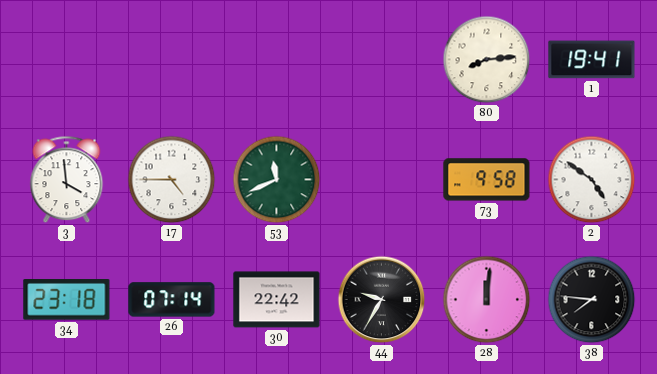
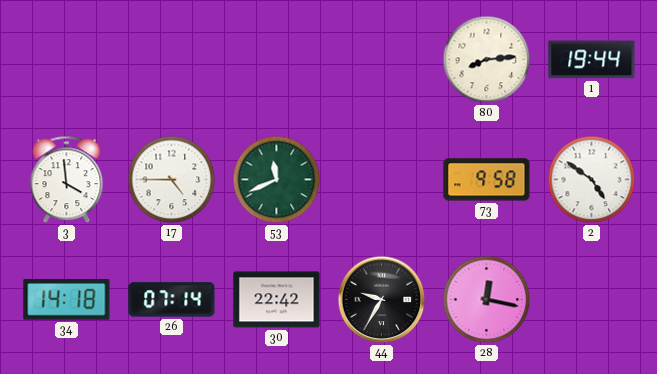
1: 19:41 -> 19:44 (592, 60)
34: 23:18 -> 14:18 (67, 300)
28: 12:01 -> 12:17 (487, 300)
38: 7:46 -> none (592, 300)
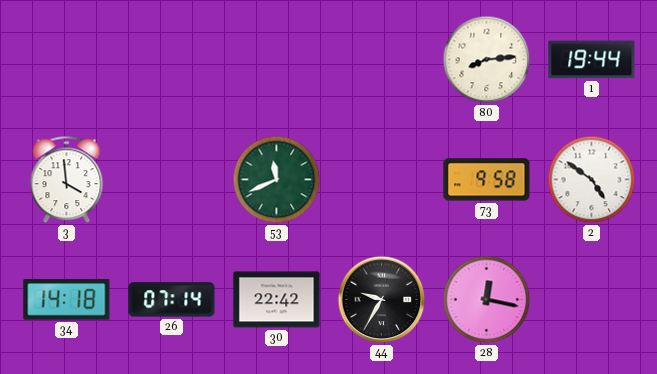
17: 4:45 -> none (172, 180)
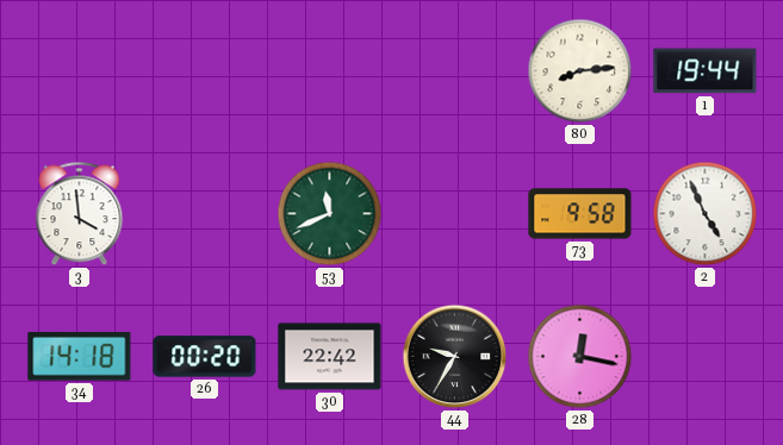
2: 4:51 -> 4:56 (706, 214)
26: 07:14 -> 00:20 (205, 357)
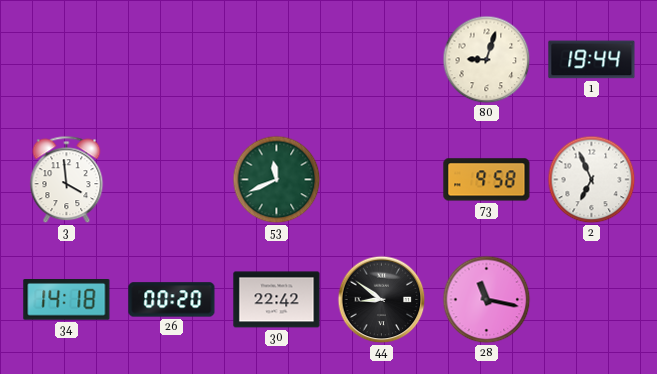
80: 8:14 -> 9:03 (487, 60)
2: 4:56 -> 6:56 (592, 180)
44: 9:35 -> 8:51 (382, 300)
28: 12:17 -> 11:17 (487, 300)
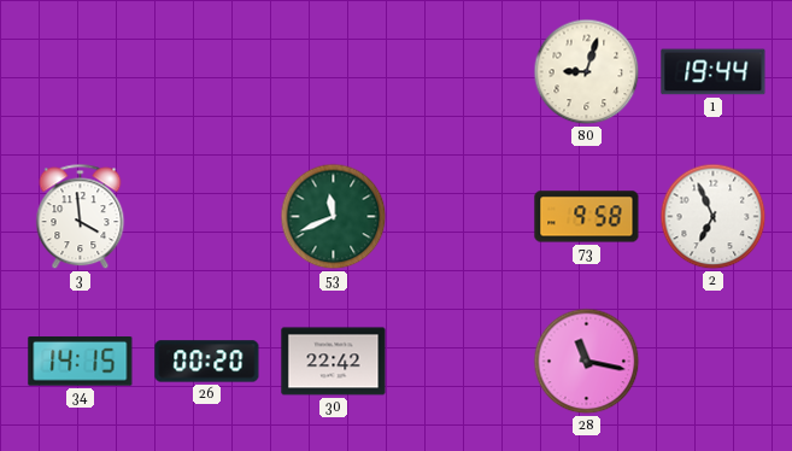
34: 14:18 -> 14:15 (81, 362)
44: 8:51 -> none (382, 300)
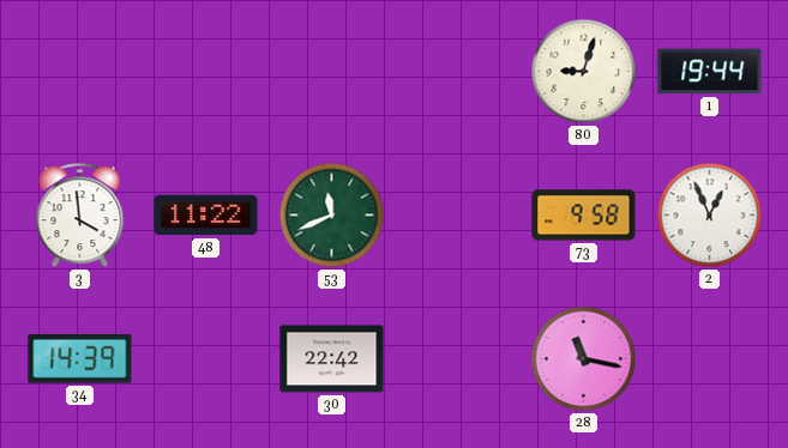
48: none -> 11:22 (206, 216)
2: 6:56 -> 12:56 (710, 216)
34: 14:15 -> 14:39 (80, 359)
26: 00:20 -> none (207, 362)
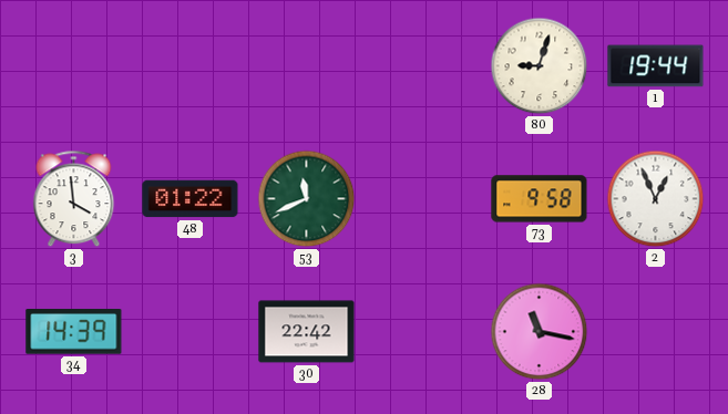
48: 11:22 -> 01:22 (191, 199)
